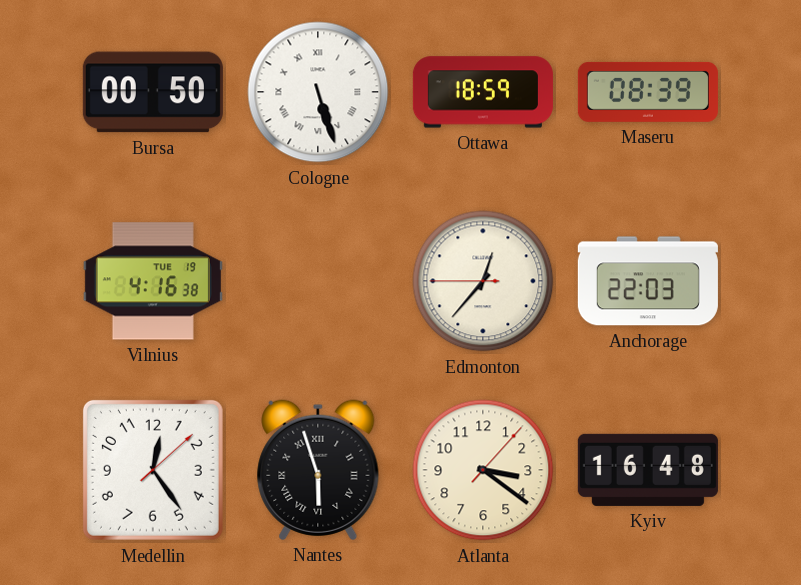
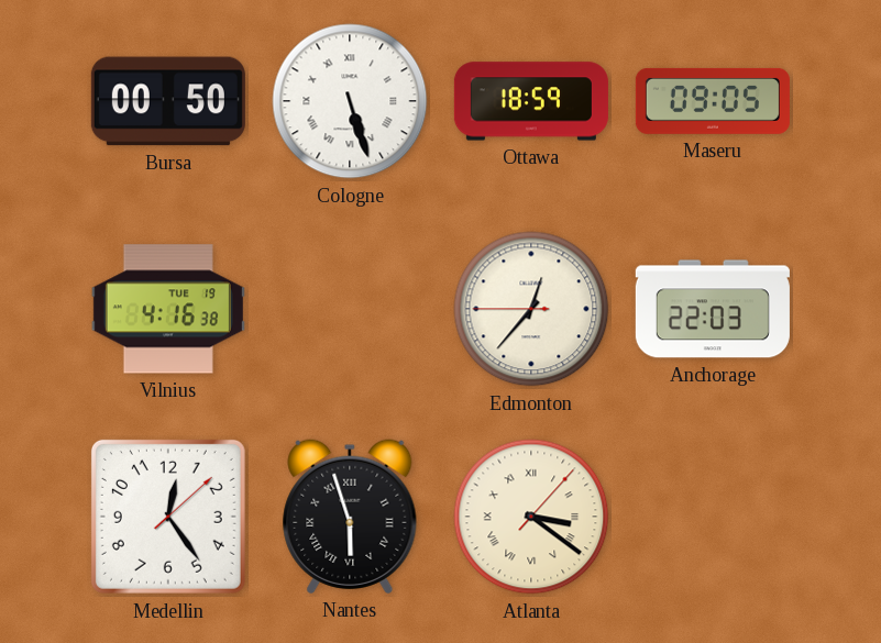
Maseru: 08:39 -> 09:05 (713, 101)
Atlanta numerals: Arabic -> Roman (531, 517)
Kyiv: 16:48 -> none (648, 470)
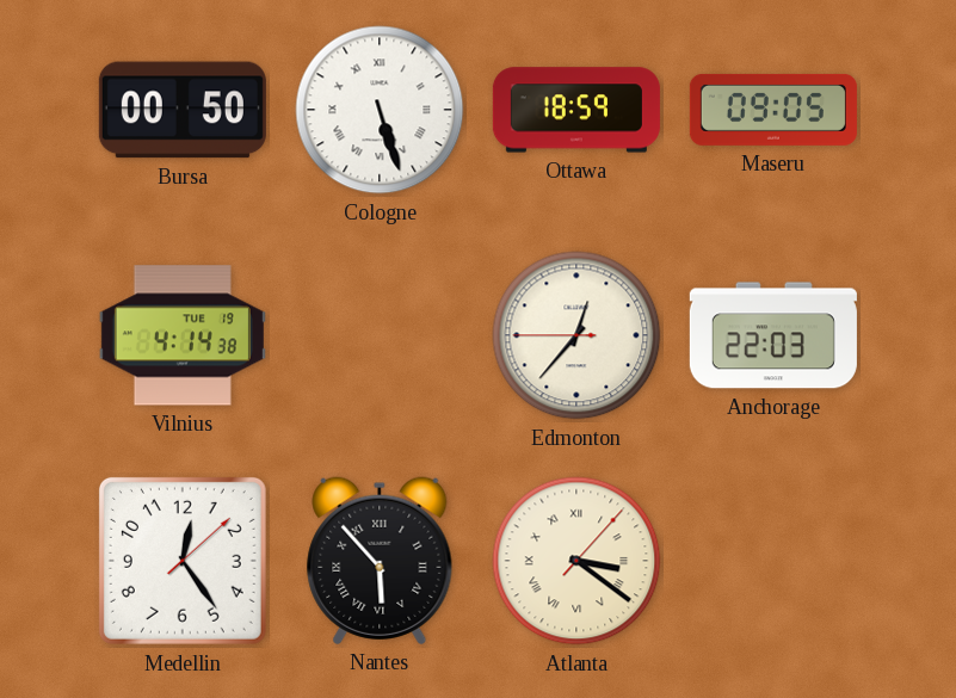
Vilnius: 4:16 -> 4:14 (183, 335)
Nantes: 5:57 -> 5:53 (380, 561)
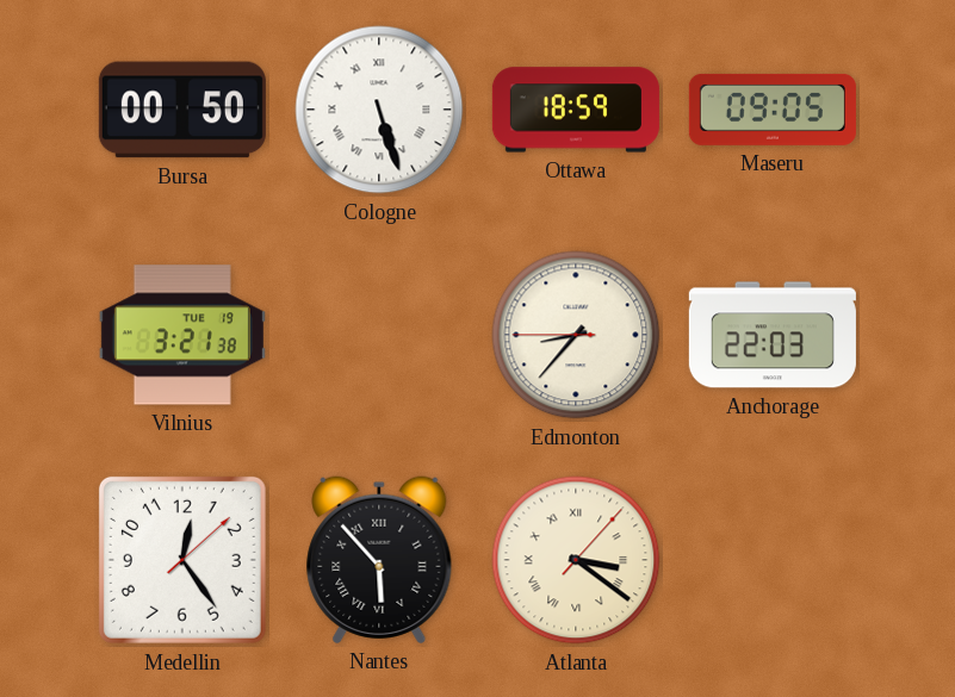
Vilnius: 4:14 -> 3:21 (182, 335)
Edmonton: 12:36 -> 8:36 (576, 335)
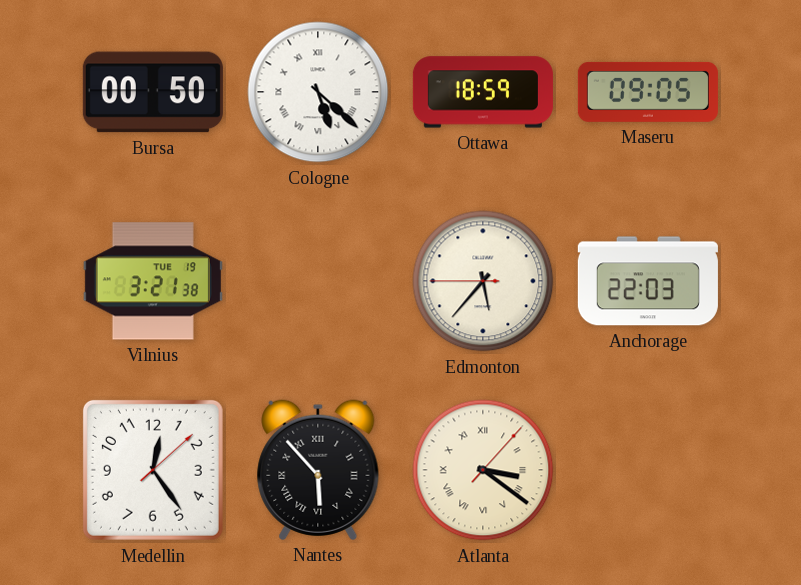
Cologne: 5:27 -> 5:22 (318, 92)
Edmonton: 8:36 -> 5:36 (483, 281)
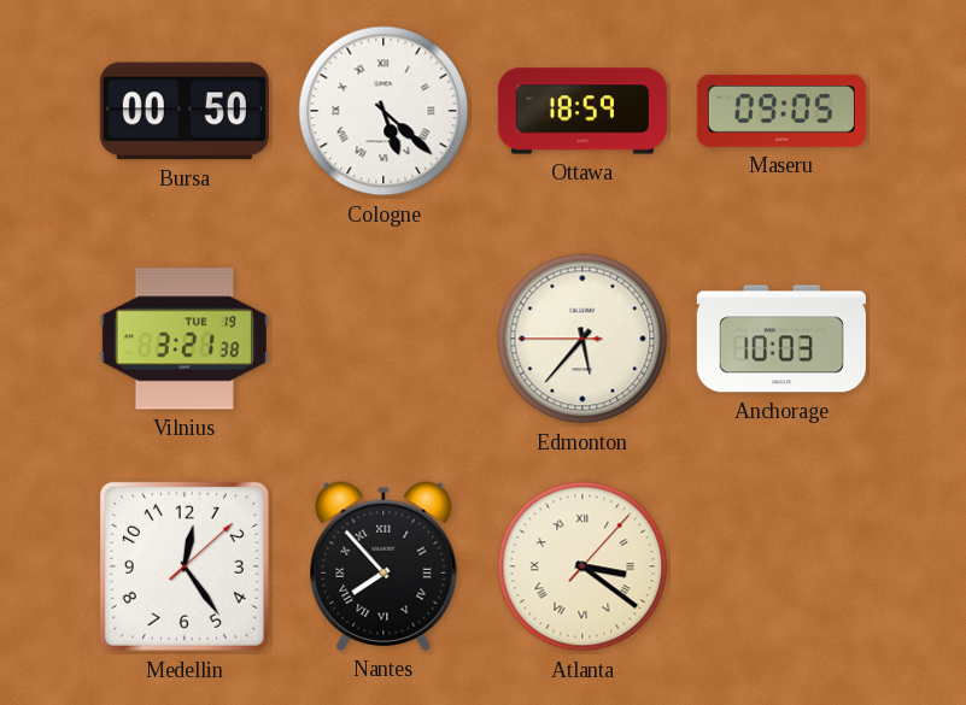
Anchorage: 22:03 -> 10:03 (781, 339)
Nantes: 5:53 -> 7:53 (384, 566)
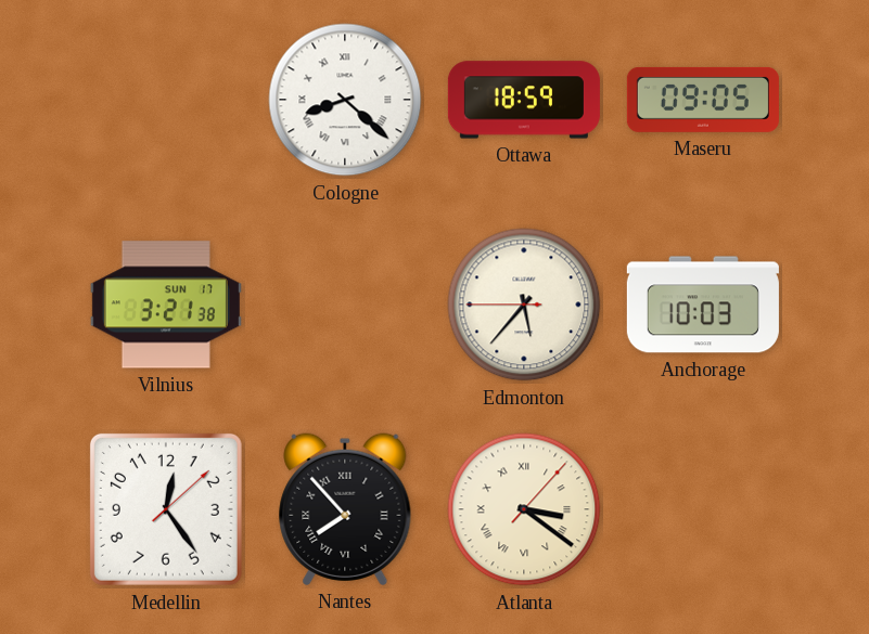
Bursa: 00:50 -> none (185, 111)
Cologne: 5:22 -> 8:22 (345, 100)
Vilnius date: TUE 19 -> SUN 17 (166, 305)
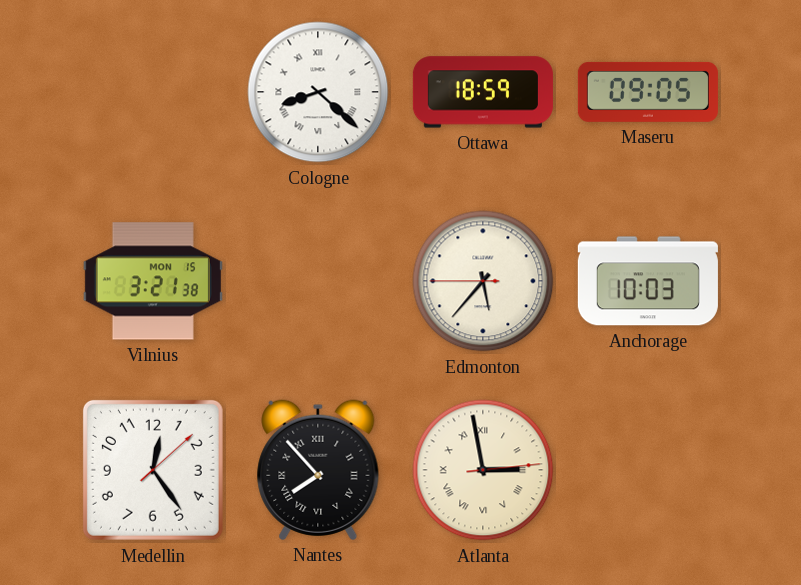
Vilnius date: SUN 17 -> MON 15 (153, 281)
Atlanta: 3:21 -> 2:58 (483, 470)
